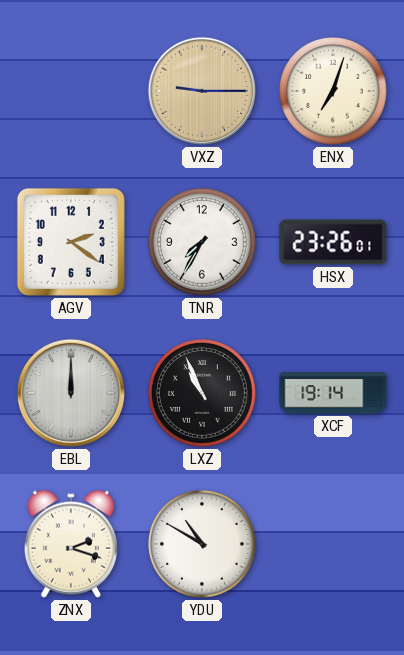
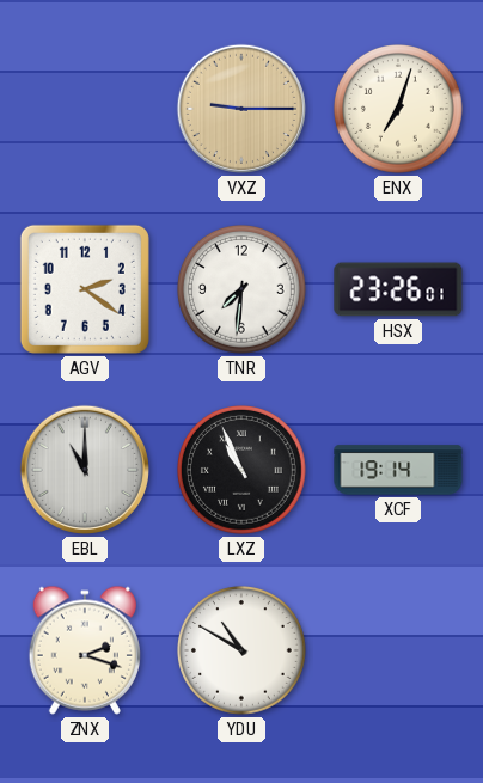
TNR: 7:35 -> 7:31 (243, 290)
EBL: 12:00 -> 11:00 (85, 470)
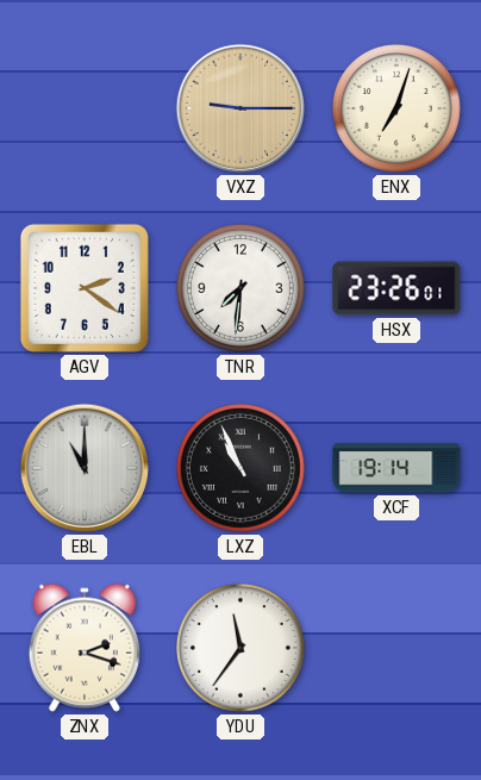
YDU: 10:50 -> 11:36 (242, 649)
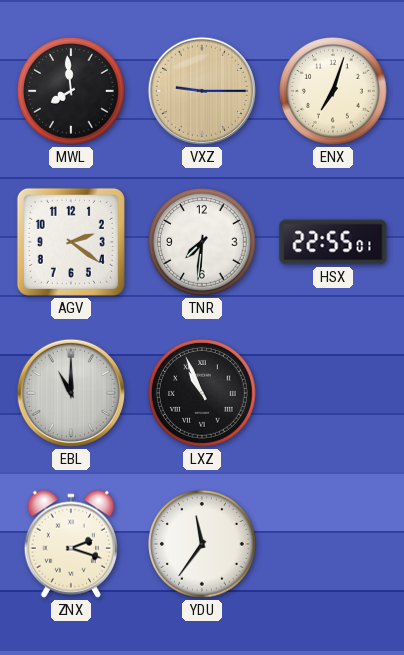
MWL: none -> 7:59 (72, 92)
HSX: 23:26 -> 22:55 (333, 242)
XCF: 19:14 -> none (396, 468)
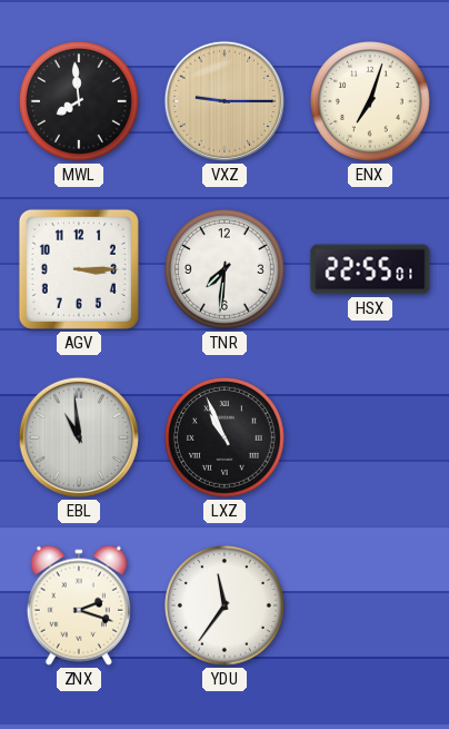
AGV: 2:21 -> 3:15 (79, 269)
EBL: 11:00 -> 10:59 (79, 437)
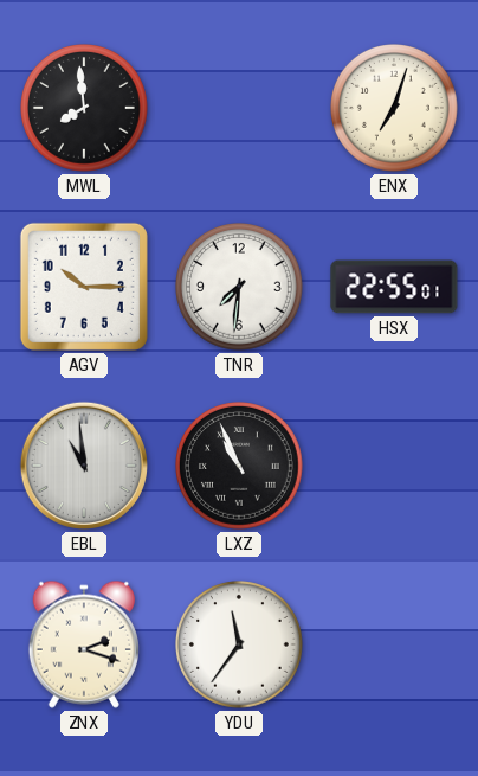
VXZ: 9:15 -> none (225, 101)
AGV: 3:15 -> 10:15 (84, 287)
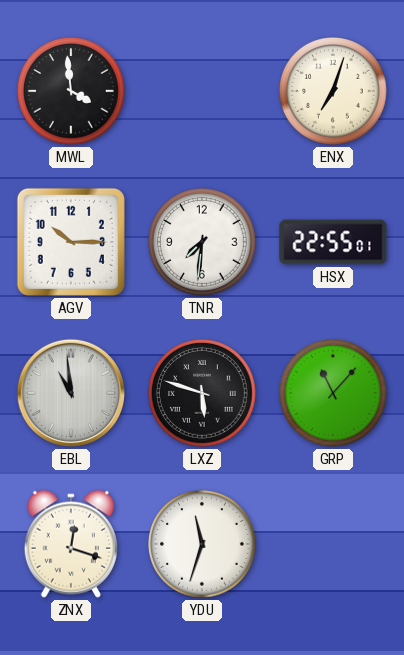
MWL: 7:59 -> 3:59 (72, 92)
LXZ: 10:56 -> 5:48 (203, 394)
GRP: none -> 11:07 (334, 394)
ZNX: 2:18 -> 12:18 (71, 544)
YDU: 11:36 -> 11:33 (203, 545)
